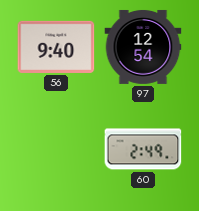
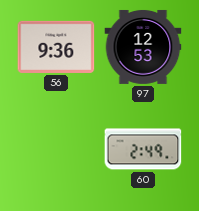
56: 9:40 -> 9:36 (56, 47)
97: 12:54 -> 12:53 (143, 47)
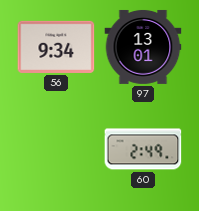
56: 9:36 -> 9:34 (56, 47)
97: 12:53 -> 13:01 (143, 47)
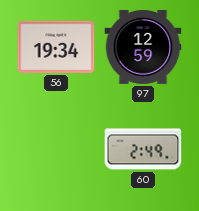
56: 9:34 -> 19:34 (56, 47)
97: 13:01 -> 12:59 (143, 47)
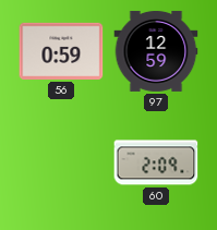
56: 19:34 -> 0:59 (61, 51)
60: 2:49 -> 2:09 (156, 162)
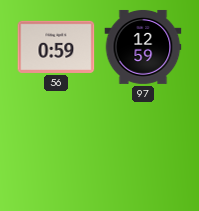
60: 2:09 -> none (156, 162)
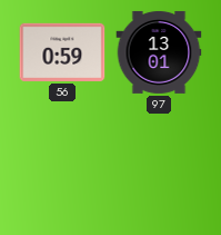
97: 12:59 -> 13:01 (159, 52)
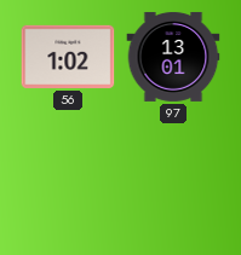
56: 0:59 -> 1:02 (68, 57)
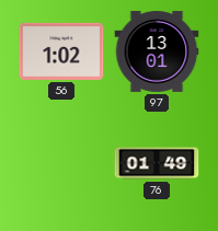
76: none -> 01:49 (157, 163)
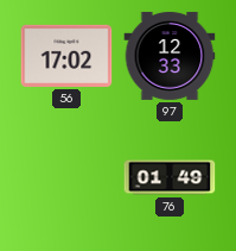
56: 1:02 -> 17:02 (66, 56)
97: 13:01 -> 12:33 (170, 56)
